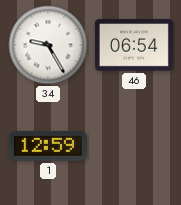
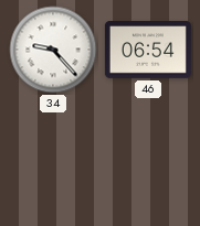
34: 9:25 -> 9:23 (53, 50)
1: 12:59 -> none (48, 146)
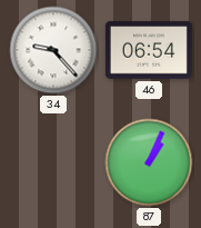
87: none -> 1:04 (149, 162)
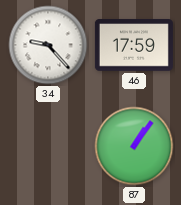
46: 06:54 -> 17:59 (134, 45)
87: 1:04 -> 1:06 (134, 146)
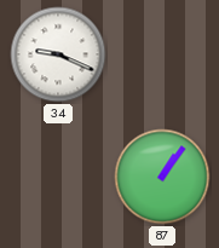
34: 9:23 -> 9:19 (58, 54)
46: 17:59 -> none (134, 45)
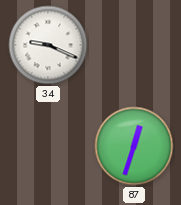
87: 1:06 -> 12:33 (134, 146)
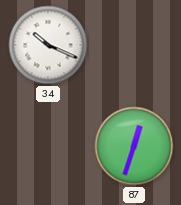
34: 9:19 -> 10:19 (48, 45)
